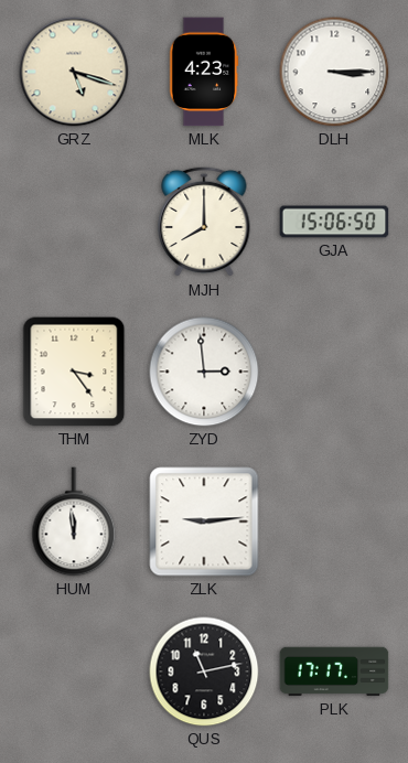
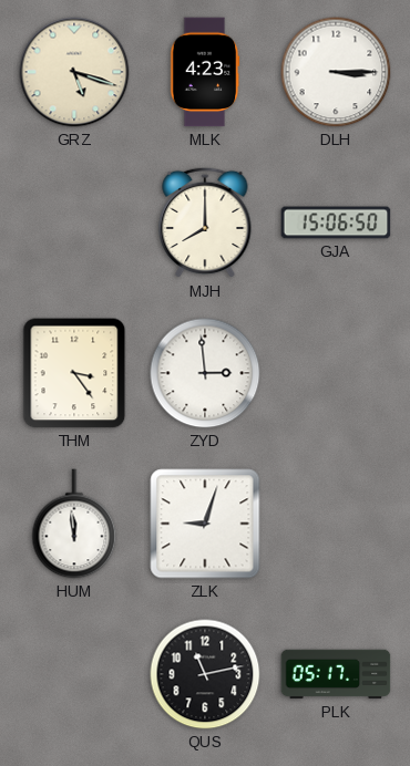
ZLK: 9:14 -> 9:03 (205, 524)
PLK: 17:17 -> 05:17 (336, 674)
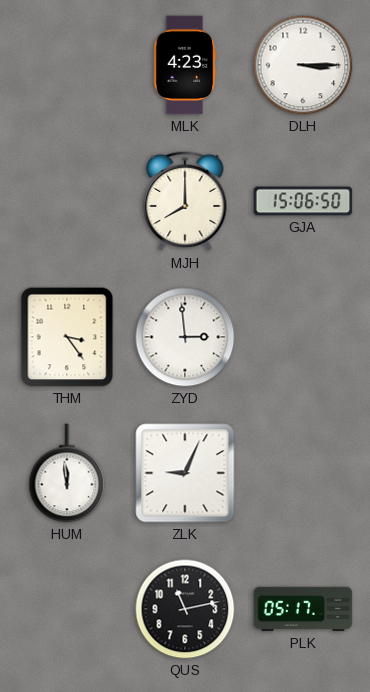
GRZ: 5:18 -> none (74, 72)
ZLK: 9:03 -> 9:04 (185, 473)
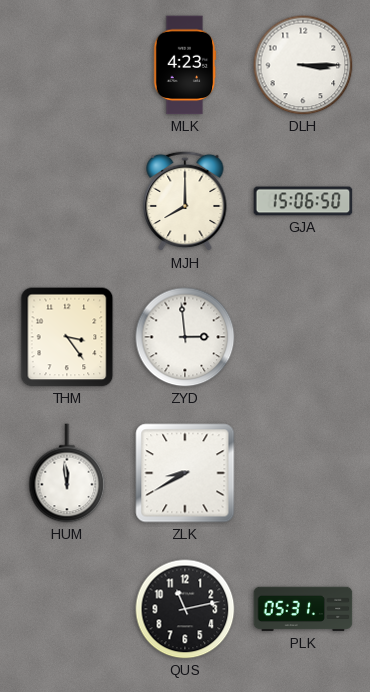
ZLK: 9:04 -> 8:40 (185, 473)
PLK: 05:17 -> 05:31 (303, 609)
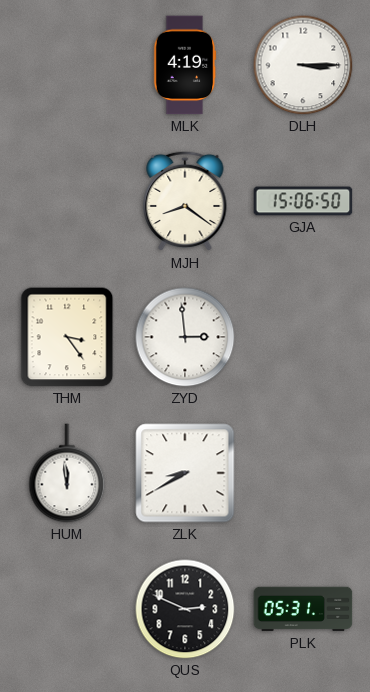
MLK: 4:23 -> 4:19 (185, 65)
MJH: 8:00 -> 8:21 (185, 201)
QUS: 11:13 -> 2:49 (185, 609)
